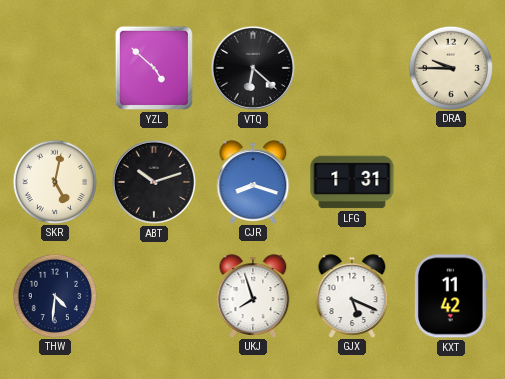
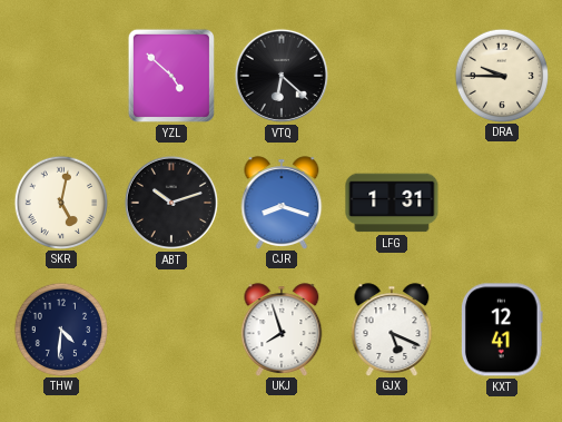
KXT: 11:42 -> 12:41 (502, 330)
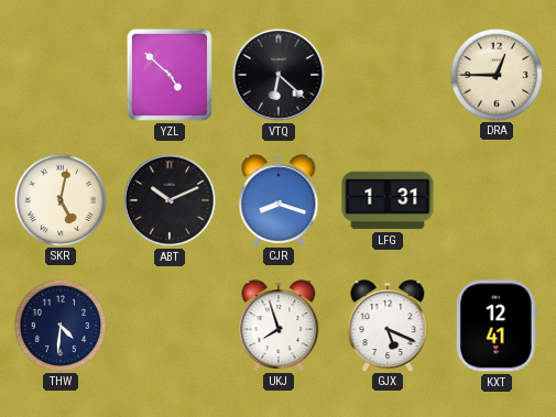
DRA: 9:45 -> 12:45 (495, 74)
ABT: 10:12 -> 10:11 (170, 200)
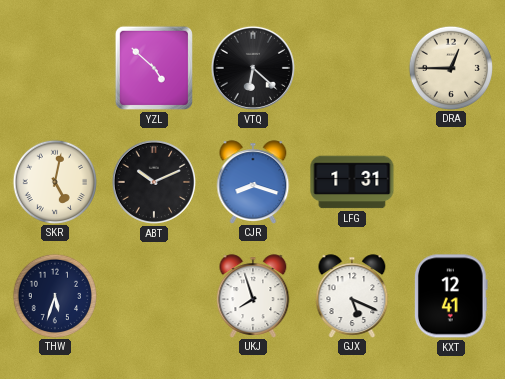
THW: 4:31 -> 5:33 (54, 295)
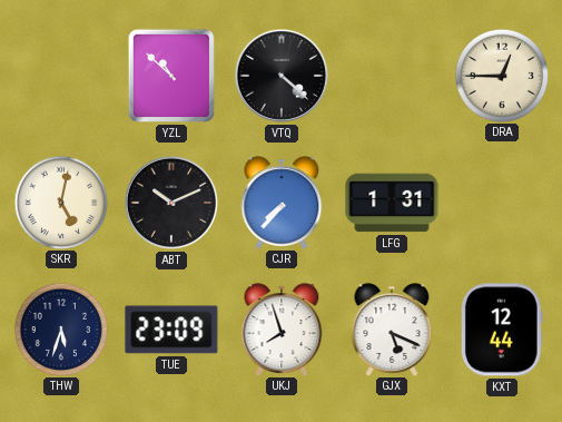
YZL: 4:52 -> 10:52 (171, 76)
VTQ: 6:22 -> 4:22 (282, 76)
CJR: 8:18 -> 7:37 (282, 203)
TUE: none -> 23:09 (171, 330)
KXT: 12:41 -> 12:44 (502, 330)
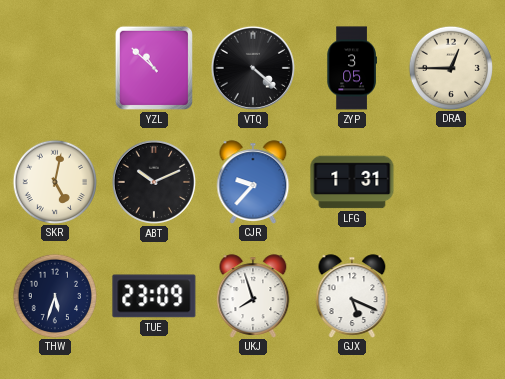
ZYP: none -> 3:05 (352, 68)
CJR: 7:37 -> 9:37 (253, 182)
KXT: 12:44 -> none (502, 330)
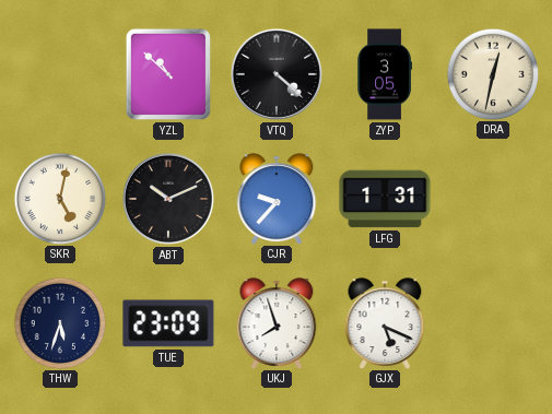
DRA: 12:45 -> 12:32 (492, 73)
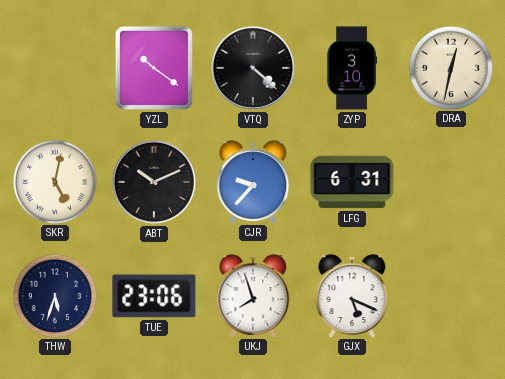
YZL: 10:52 -> 10:21 (154, 68)
ZYP: 3:05 -> 3:10 (352, 68)
LFG: 1:31 -> 6:31 (352, 182)
TUE: 23:09 -> 23:06 (154, 296)
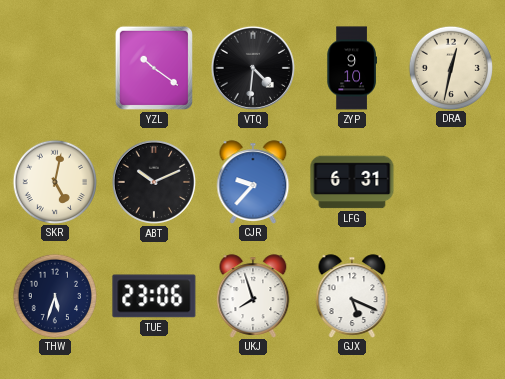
VTQ: 4:22 -> 4:31 (253, 68)
ZYP: 3:10 -> 9:10 (352, 68)
